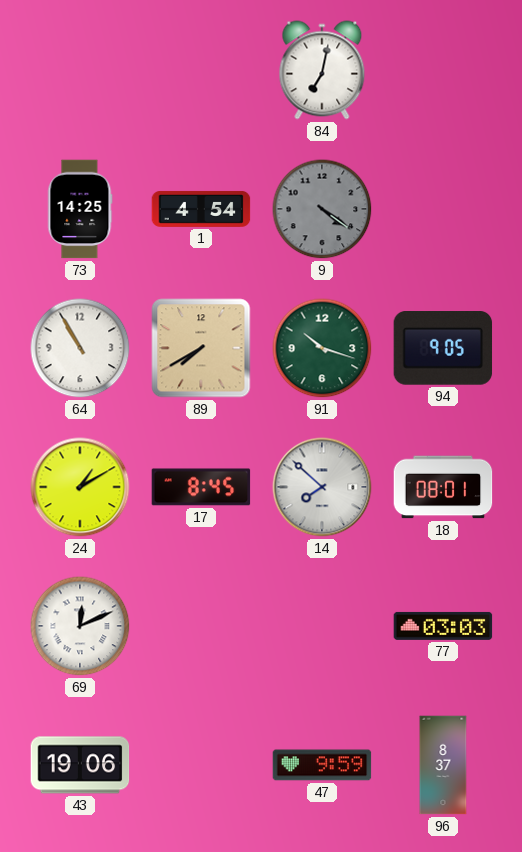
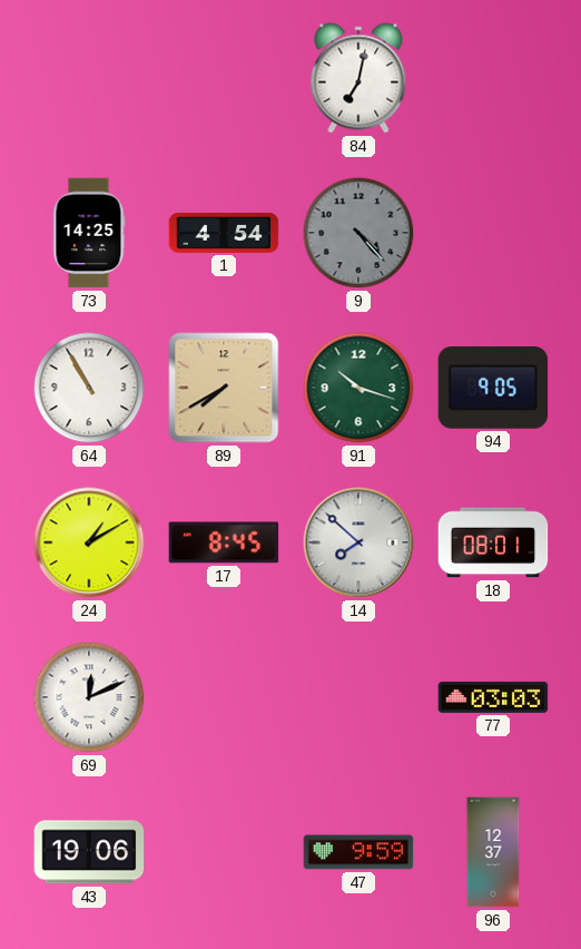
9: 4:21 -> 4:23 (358, 233)
96: 8:37 -> 12:37 (493, 852)
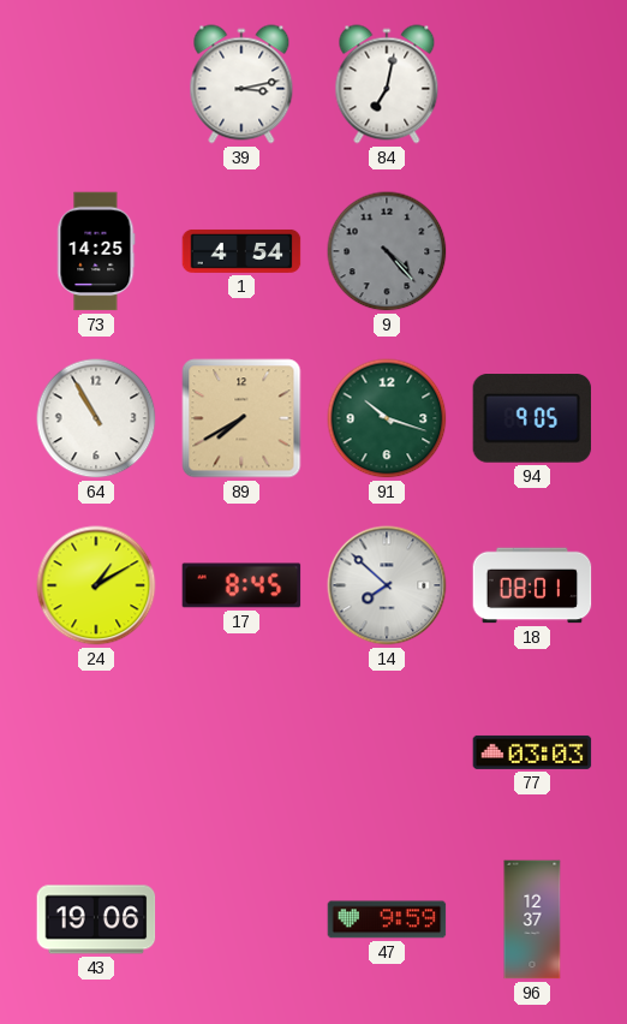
39: none -> 3:13 (241, 84)
69: 12:11 -> none (89, 697)
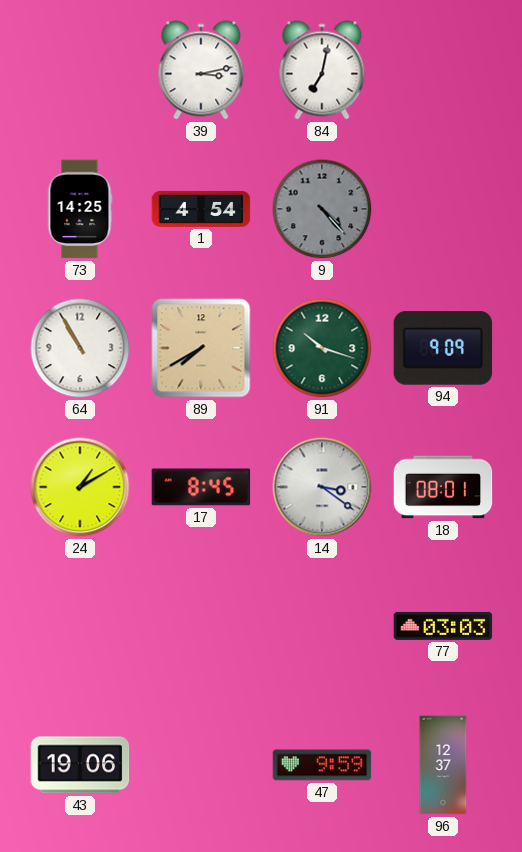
94: 9:05 -> 9:09 (443, 349)
14: 7:52 -> 3:21 (322, 487)
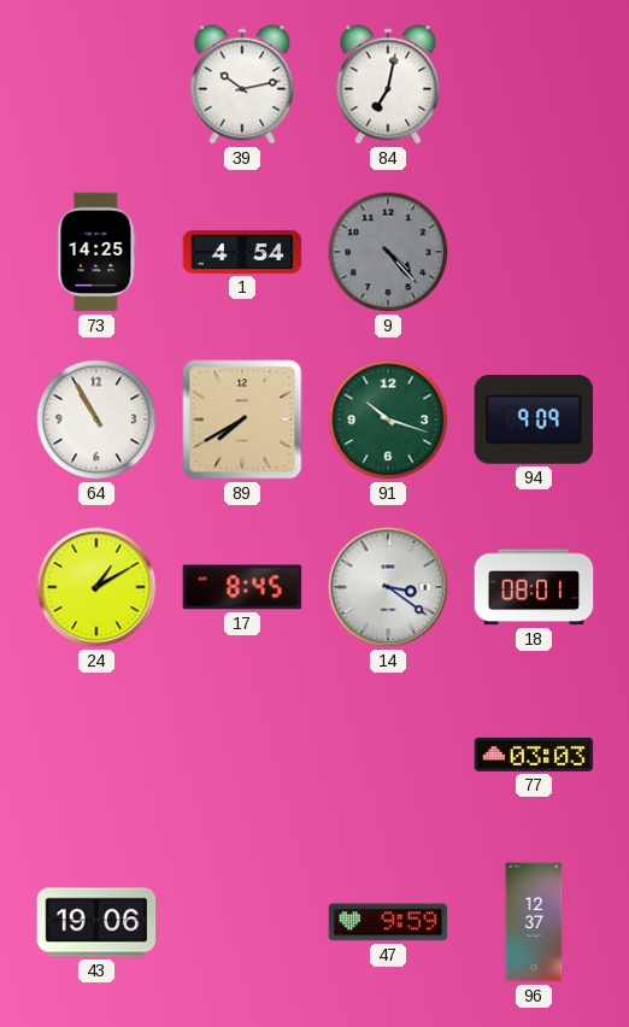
39: 3:13 -> 10:13 (242, 84)
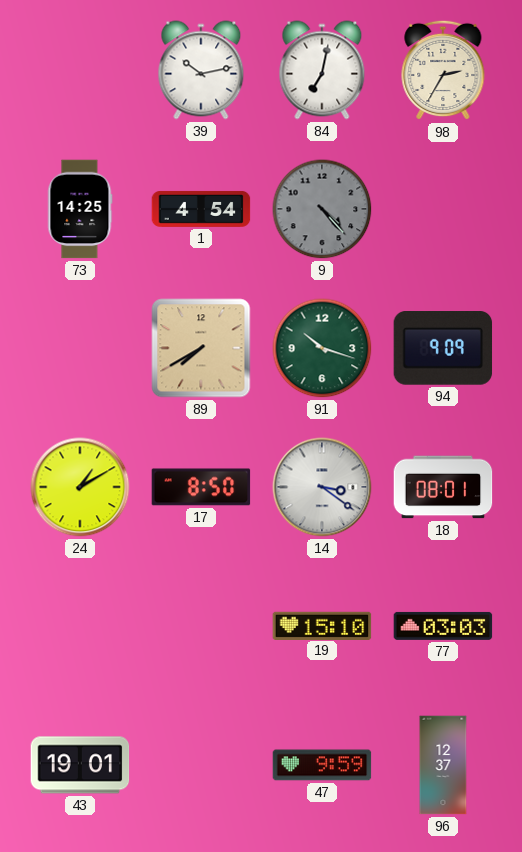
98: none -> 2:35 (443, 70)
64: 10:55 -> none (96, 419)
17: 8:45 -> 8:50 (201, 487)
19: none -> 15:10 (322, 625)
43: 19:06 -> 19:01 (80, 765)
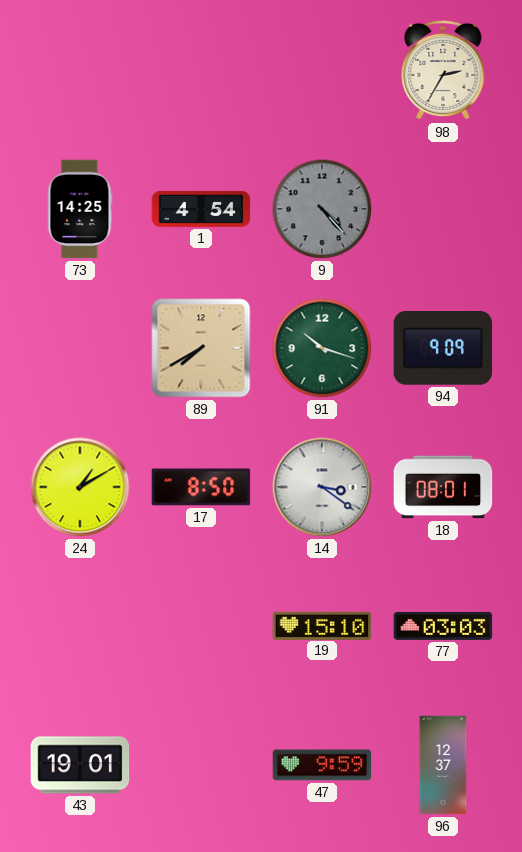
39: 10:13 -> none (201, 70)
84: 7:02 -> none (322, 70)
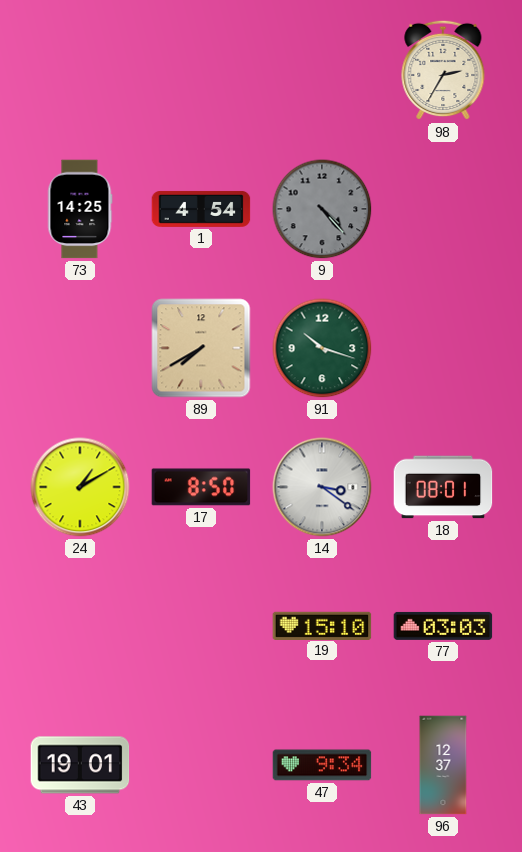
94: 9:09 -> none (443, 349)
47: 9:59 -> 9:34 (322, 765)
